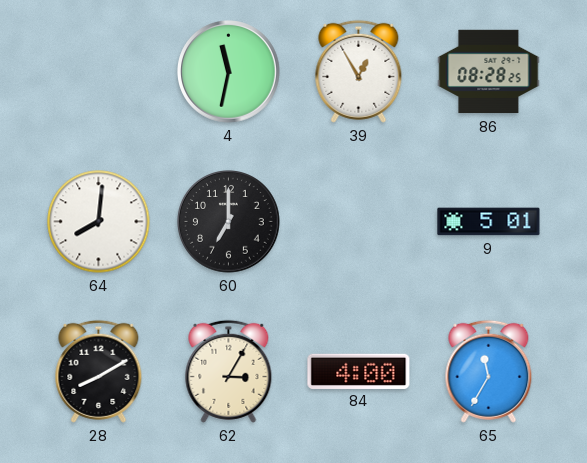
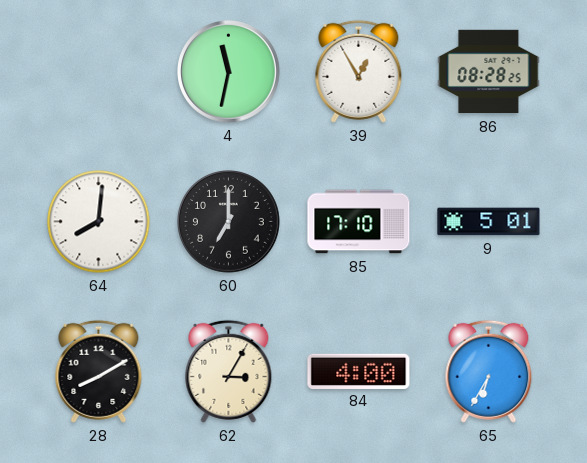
85: none -> 17:10 (359, 222)
65: 11:35 -> 6:35 (489, 371)
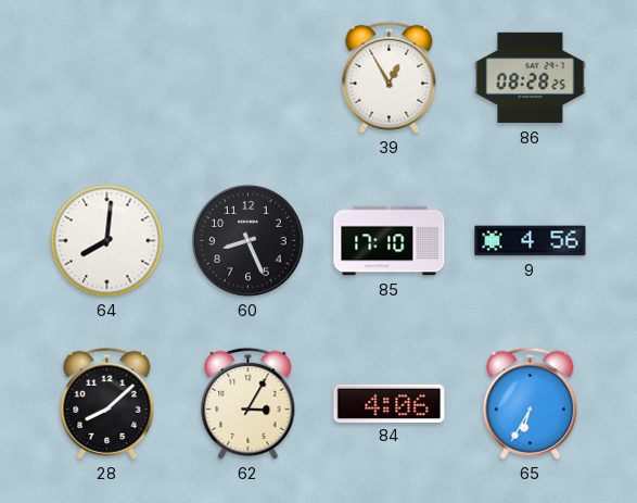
4: 11:32 -> none (229, 72)
60: 7:00 -> 8:26 (249, 241)
9: 5:01 -> 4:56 (531, 241)
28: 8:10 -> 8:08 (107, 403)
84: 4:00 -> 4:06 (390, 403)
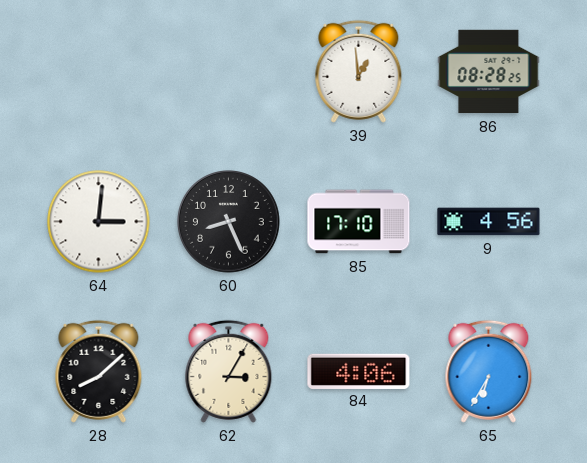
39: 12:55 -> 12:59 (359, 71)
64: 8:01 -> 3:01 (99, 222)
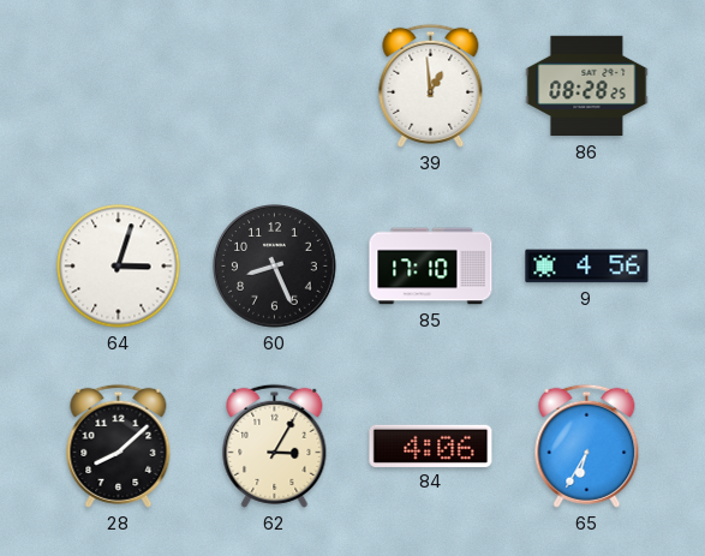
64: 3:01 -> 3:03 (119, 267)
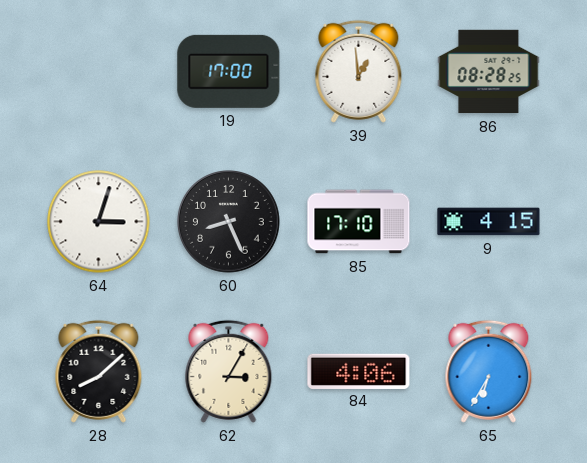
19: none -> 17:00 (229, 71)
9: 4:56 -> 4:15 (489, 222)
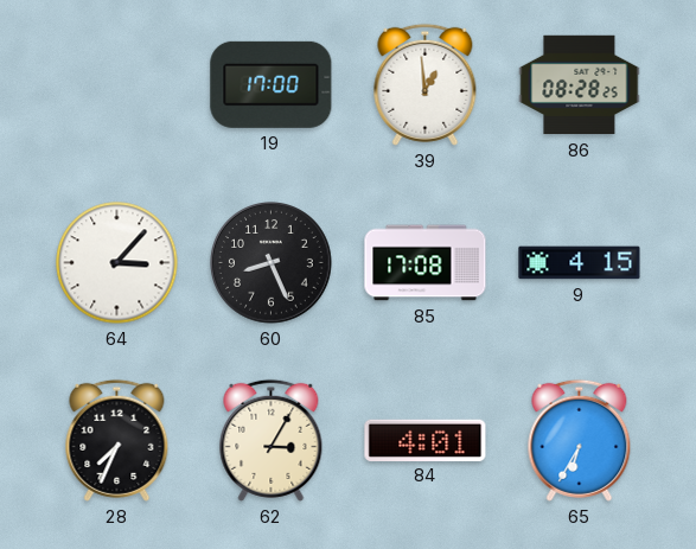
64: 3:03 -> 3:07 (117, 263)
85: 17:10 -> 17:08 (426, 263)
28: 8:08 -> 7:34 (117, 440)
84: 4:06 -> 4:01 (426, 440)
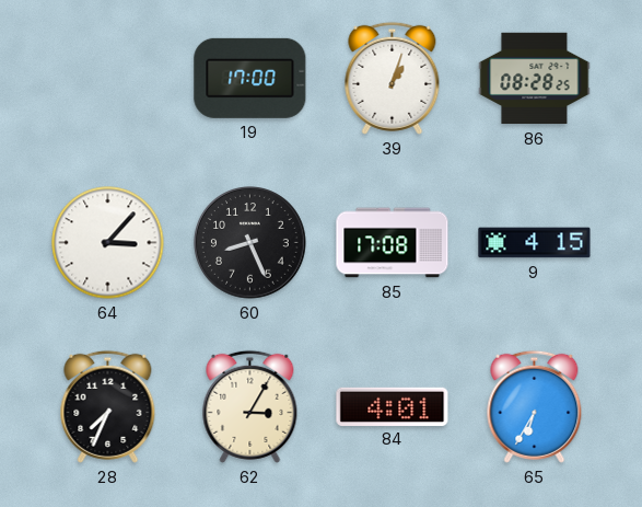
39: 12:59 -> 1:03 (393, 78)
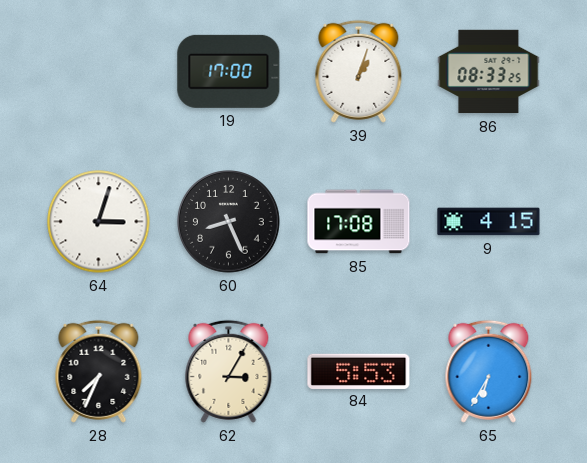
86: 08:28 -> 08:33 (489, 72)
64: 3:07 -> 3:03 (99, 222)
84: 4:01 -> 5:53 (359, 371)
